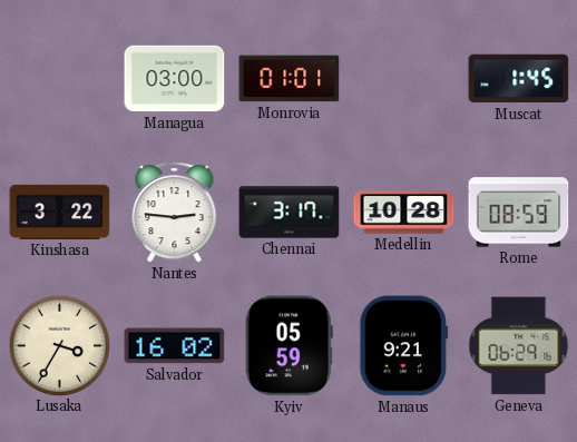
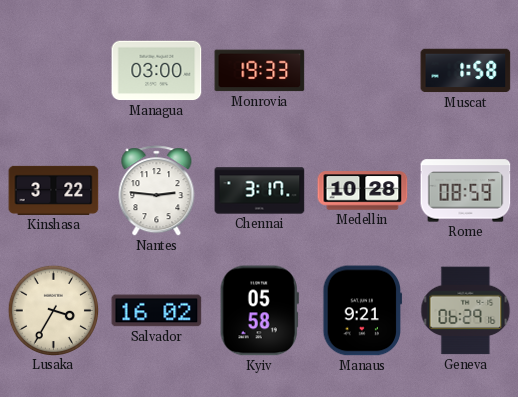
Monrovia: 01:01 -> 19:33 (260, 71)
Muscat: 1:45 -> 1:58 (466, 71)
Kyiv: 05:59 -> 05:58 (259, 311)
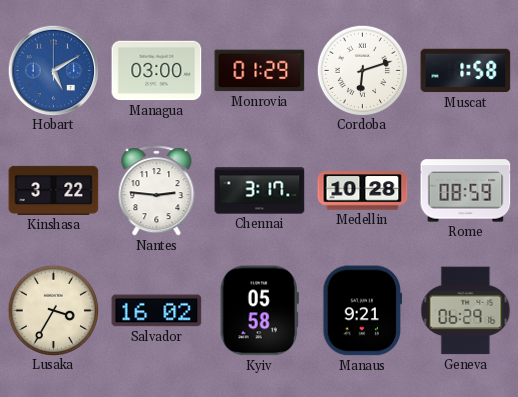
Hobart: none -> 5:10 (53, 70)
Monrovia: 19:33 -> 01:29 (260, 71)
Cordoba: none -> 6:12 (362, 70)
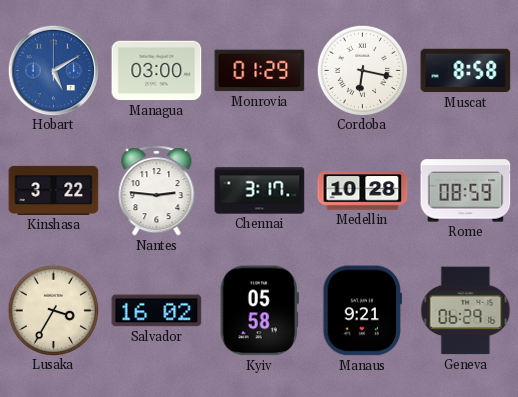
Cordoba: 6:12 -> 6:17 (362, 70)
Muscat: 1:58 -> 8:58 (466, 71)
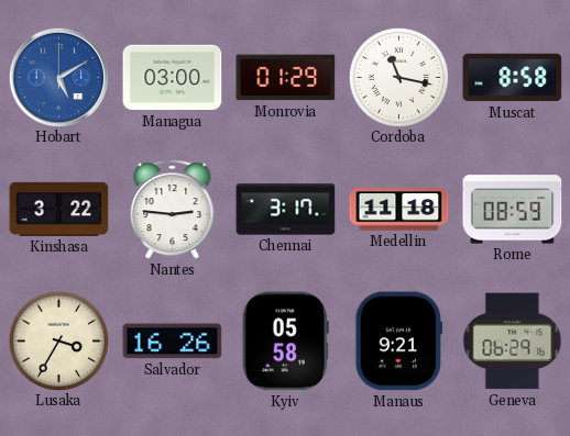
Cordoba: 6:17 -> 11:17 (398, 77)
Medellin: 10:28 -> 11:18 (399, 210)
Salvador: 16:02 -> 16:26 (173, 342)
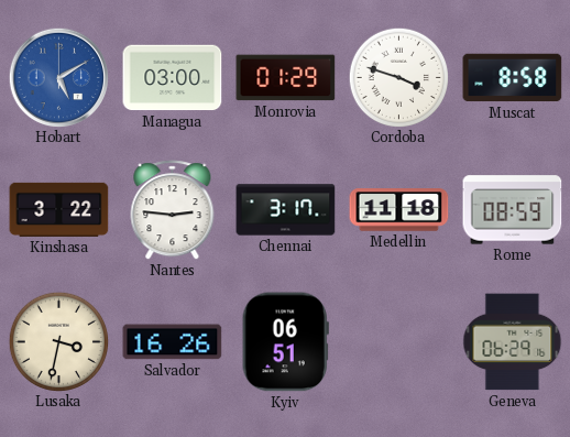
Cordoba: 11:17 -> 3:48 (398, 77)
Lusaka: 3:35 -> 3:32 (58, 341)
Kyiv: 05:58 -> 06:51 (285, 342)
Manaus: 9:21 -> none (399, 342)
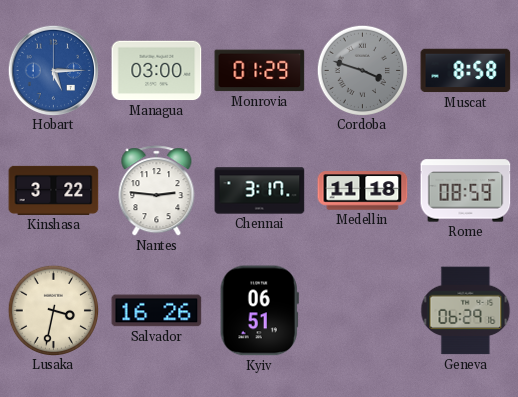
Hobart: 5:10 -> 5:15 (53, 70)
Cordoba dial: white -> grey (362, 70)
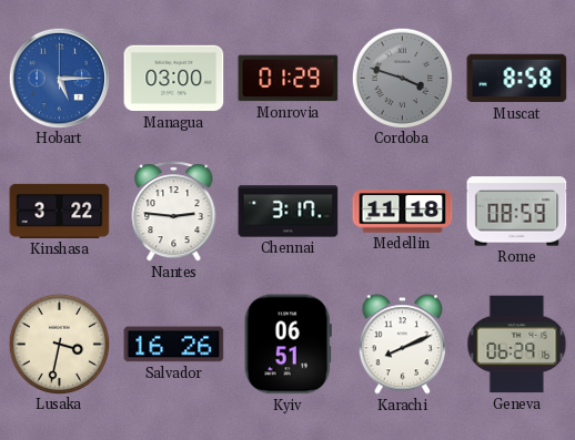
Karachi: none -> 8:11 (402, 345)
